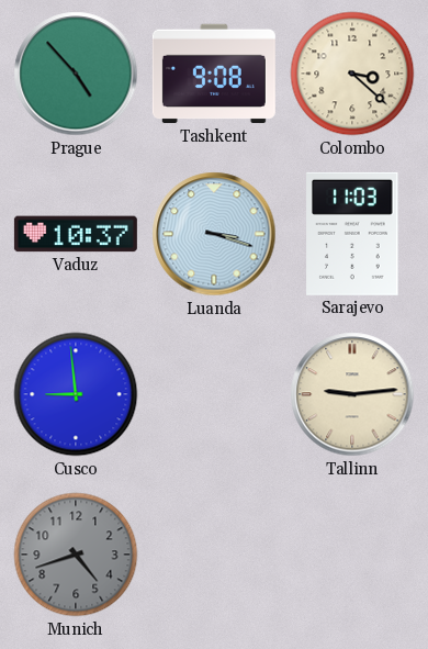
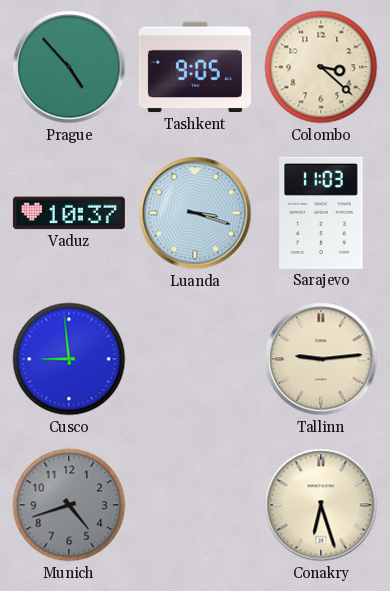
Tashkent: 9:08 -> 9:05 (195, 67)
Conakry: none -> 6:27 (321, 505)
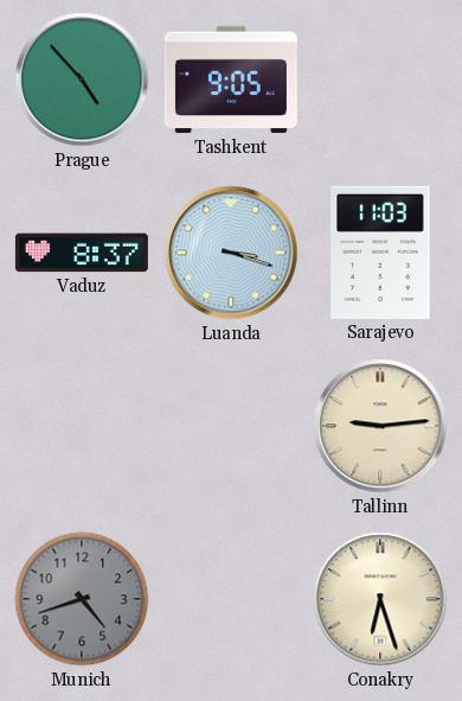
Colombo: 3:22 -> none (321, 67)
Vaduz: 10:37 -> 8:37 (82, 253)
Cusco: 8:59 -> none (69, 359)
